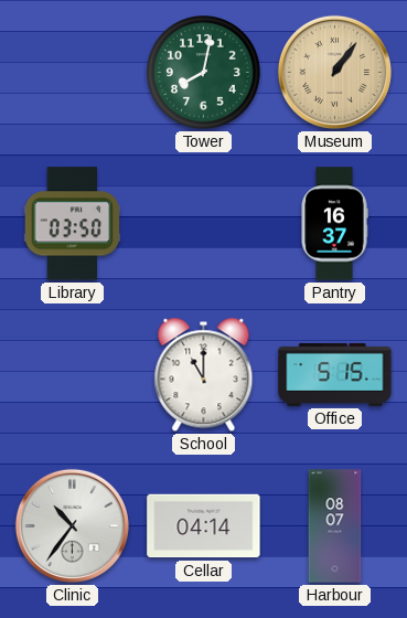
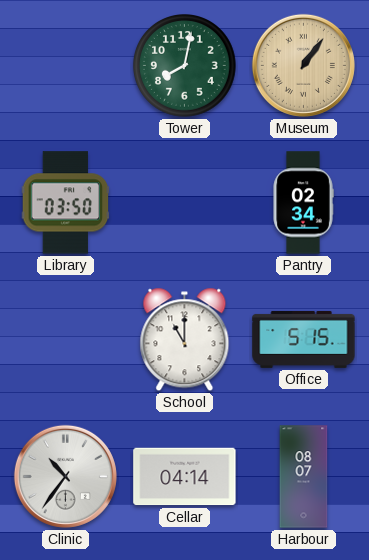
Pantry: 16:37 -> 02:34 (303, 203)
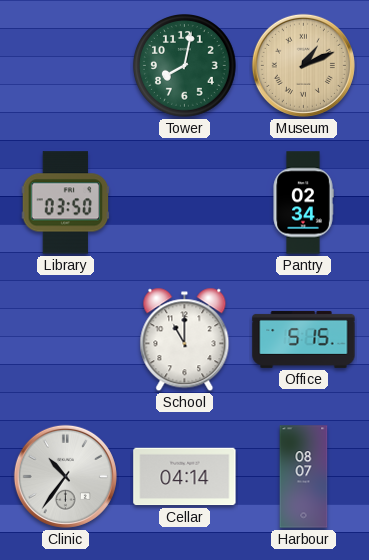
Museum: 1:06 -> 1:11 (303, 65)
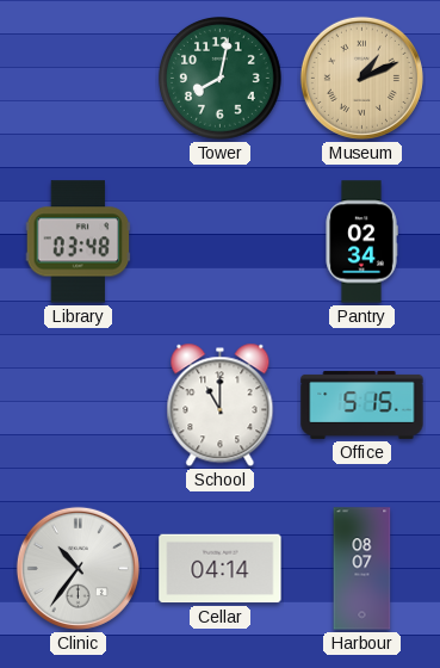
Library: 03:50 -> 03:48 (79, 242)
